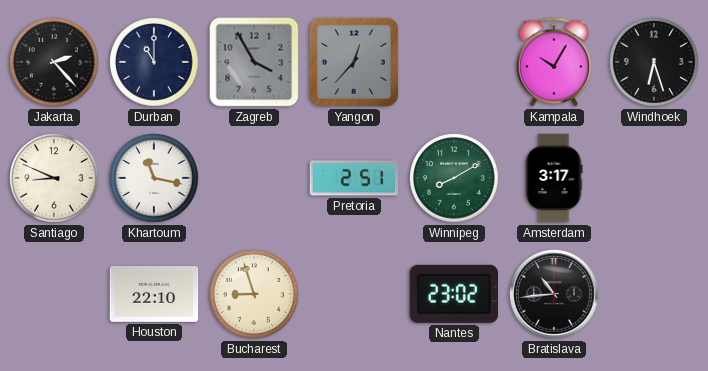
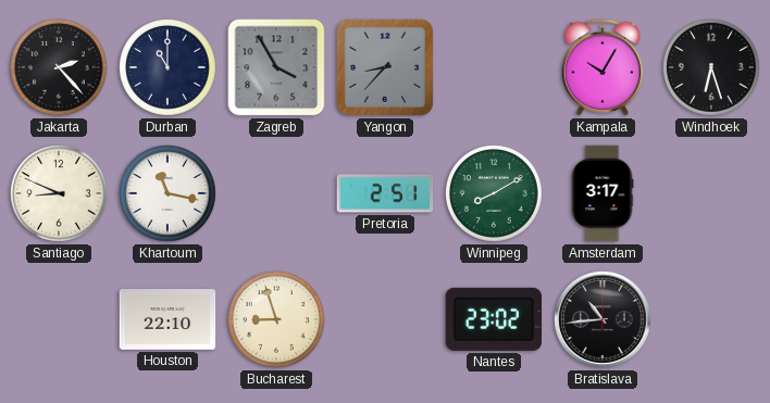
Yangon: 12:37 -> 8:37 (385, 67)
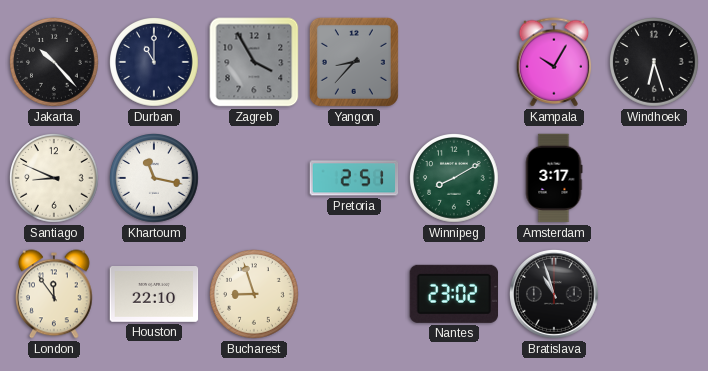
Jakarta: 2:23 -> 10:23 (55, 63)
London: none -> 11:54 (55, 294)
Bratislava: 10:44 -> 10:57 (555, 295)
